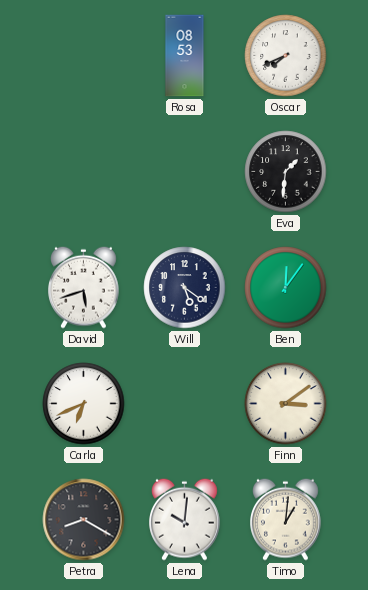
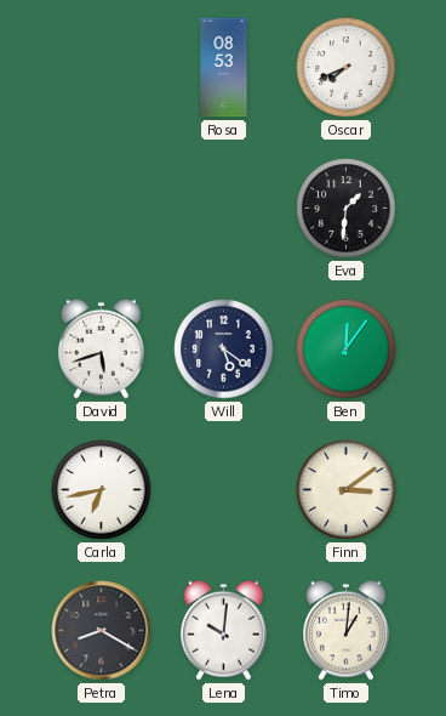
Carla: 6:41 -> 6:43 (102, 490)
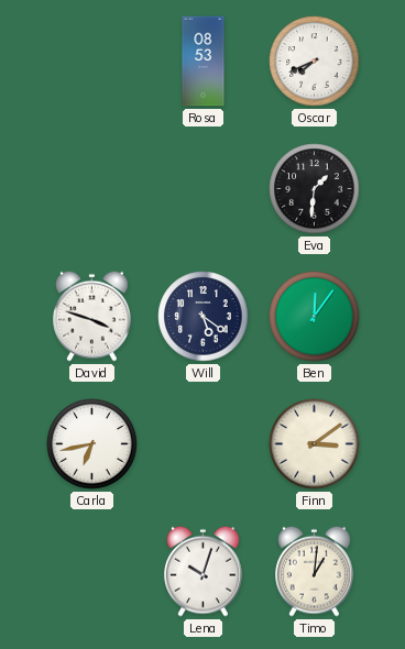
David: 5:42 -> 3:48 (92, 316)
Petra: 8:20 -> none (102, 631)
Lena: 10:01 -> 10:03 (204, 571)
